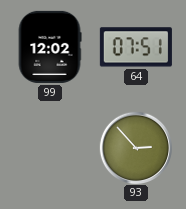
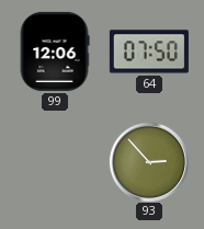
99: 12:02 -> 12:06 (55, 51)
64: 07:51 -> 07:50 (149, 51)
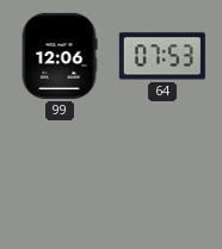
64: 07:50 -> 07:53 (162, 56)
93: 2:53 -> none (148, 161)
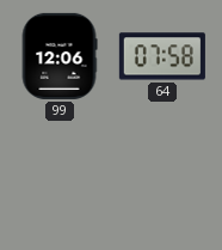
64: 07:53 -> 07:58 (162, 56)
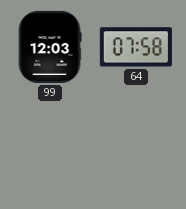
99: 12:06 -> 12:03 (50, 47)
